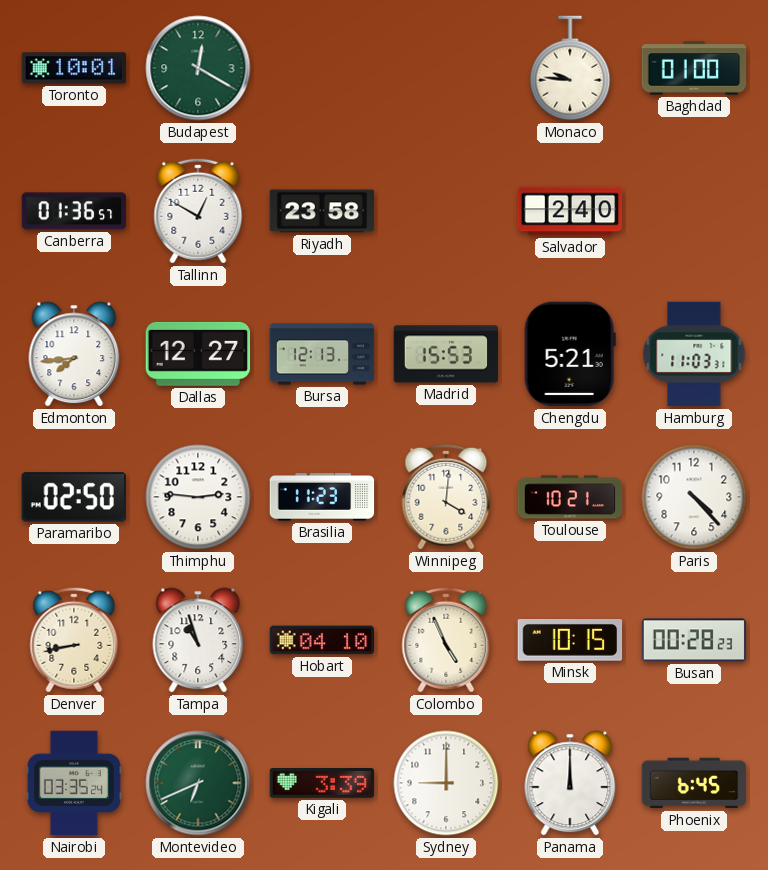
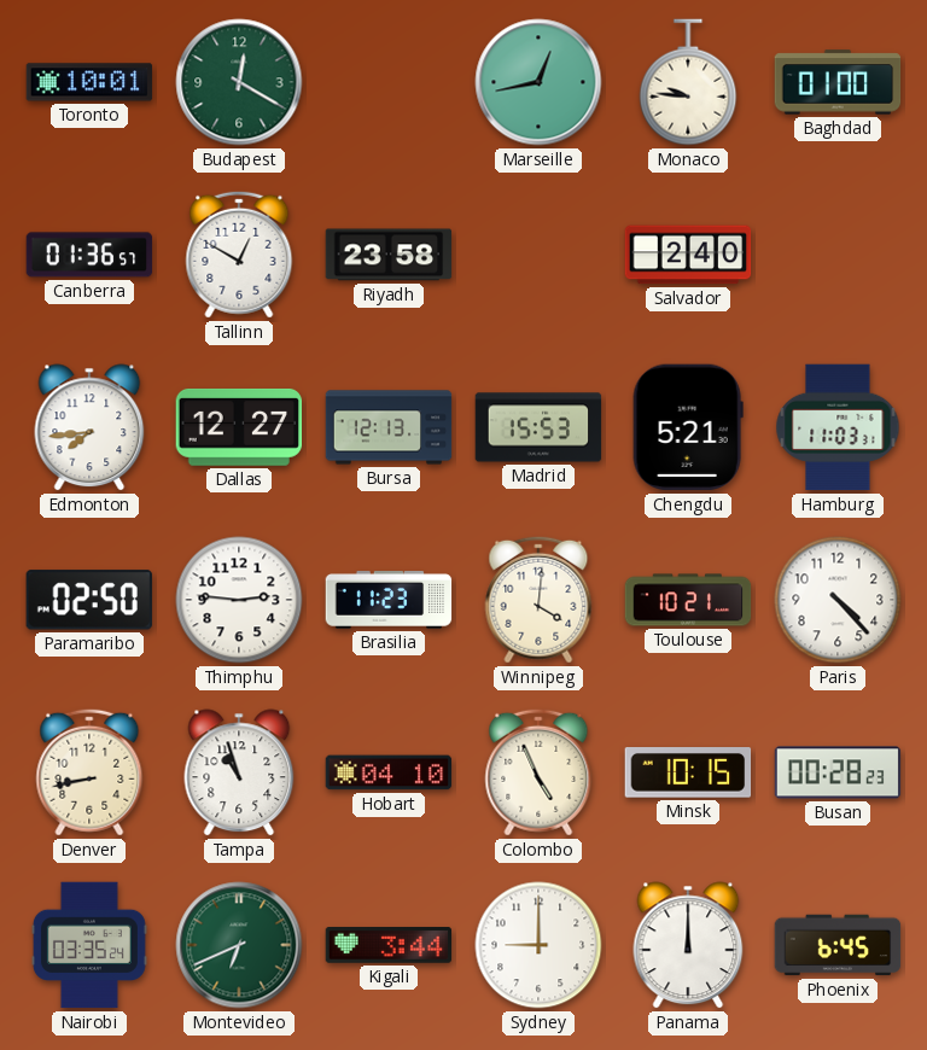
Marseille: none -> 12:43 (538, 82)
Kigali: 3:39 -> 3:44 (389, 946)
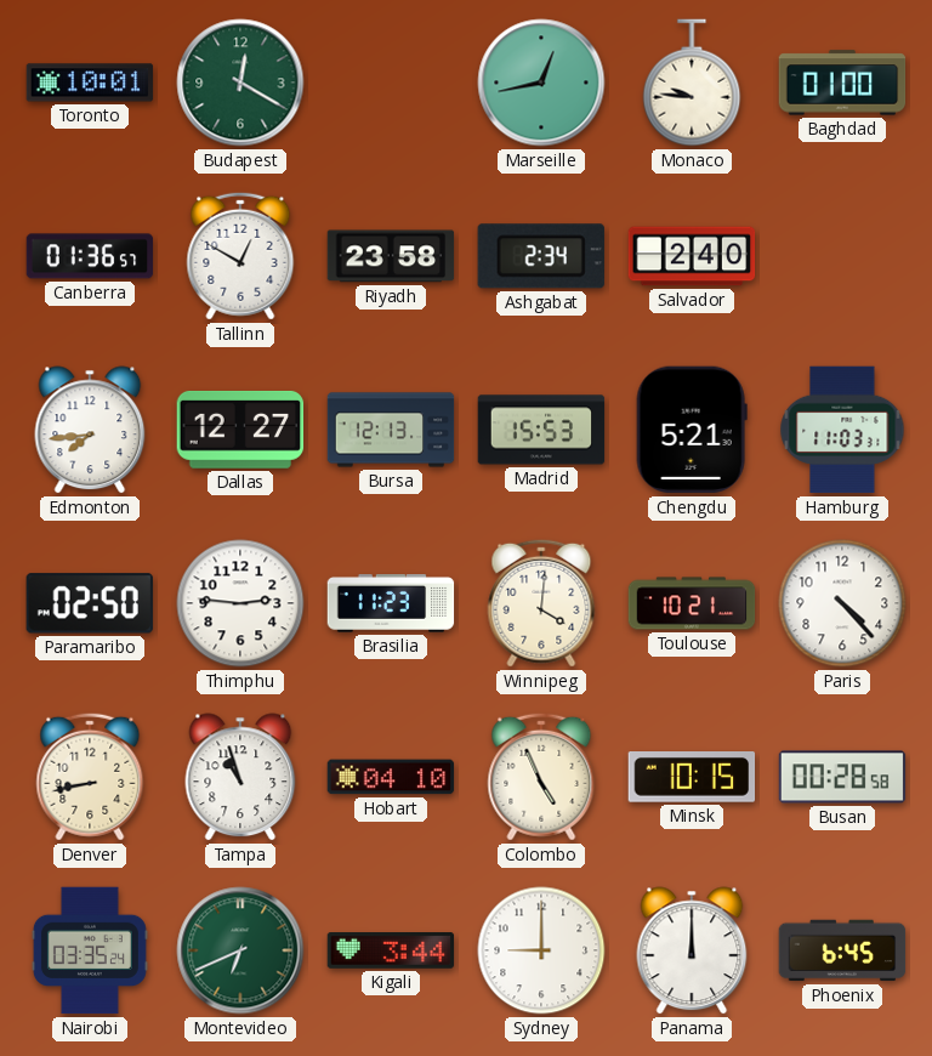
Ashgabat: none -> 2:34 (541, 256)
Busan: 00:28:23 -> 00:28:58 (842, 777)
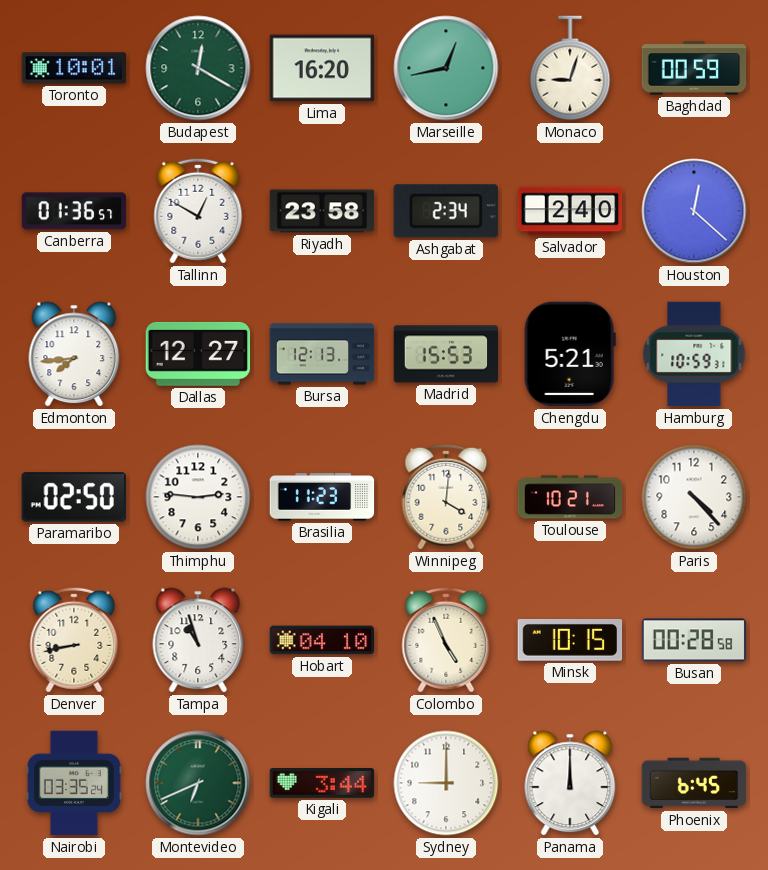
Lima: none -> 16:20 (322, 68)
Monaco: 9:46 -> 9:03 (570, 68)
Baghdad: 01:00 -> 00:59 (694, 68)
Houston: none -> 12:22 (694, 211)
Hamburg: 11:03 -> 10:59 (694, 354)
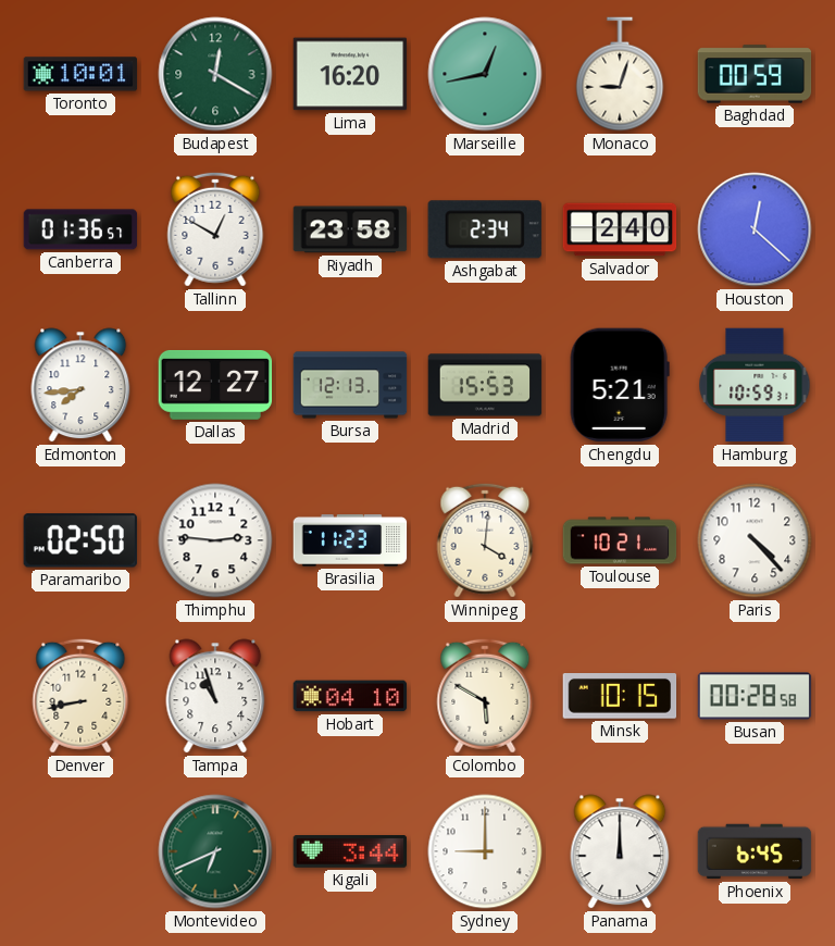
Colombo: 4:56 -> 5:50 (485, 696)
Nairobi: 03:35 -> none (74, 783)
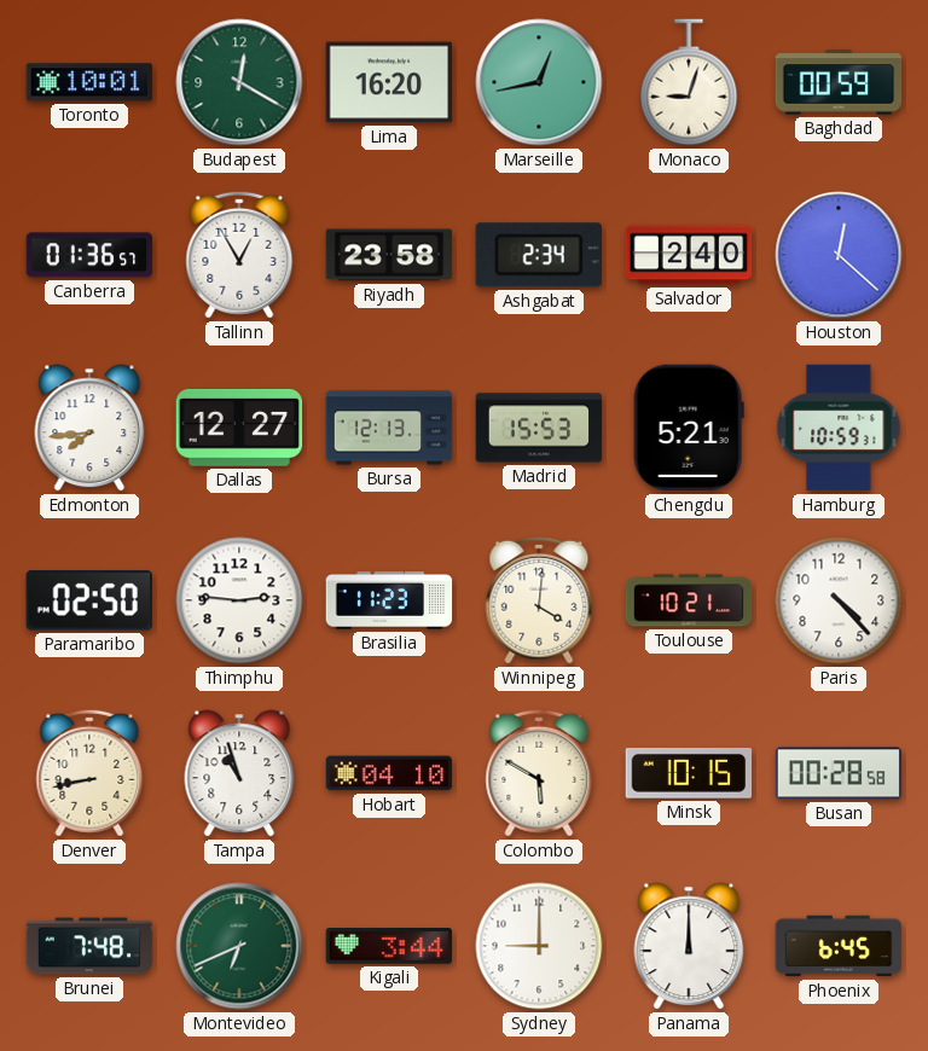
Tallinn: 12:50 -> 12:55 (239, 255)
Brunei: none -> 7:48 (89, 946)
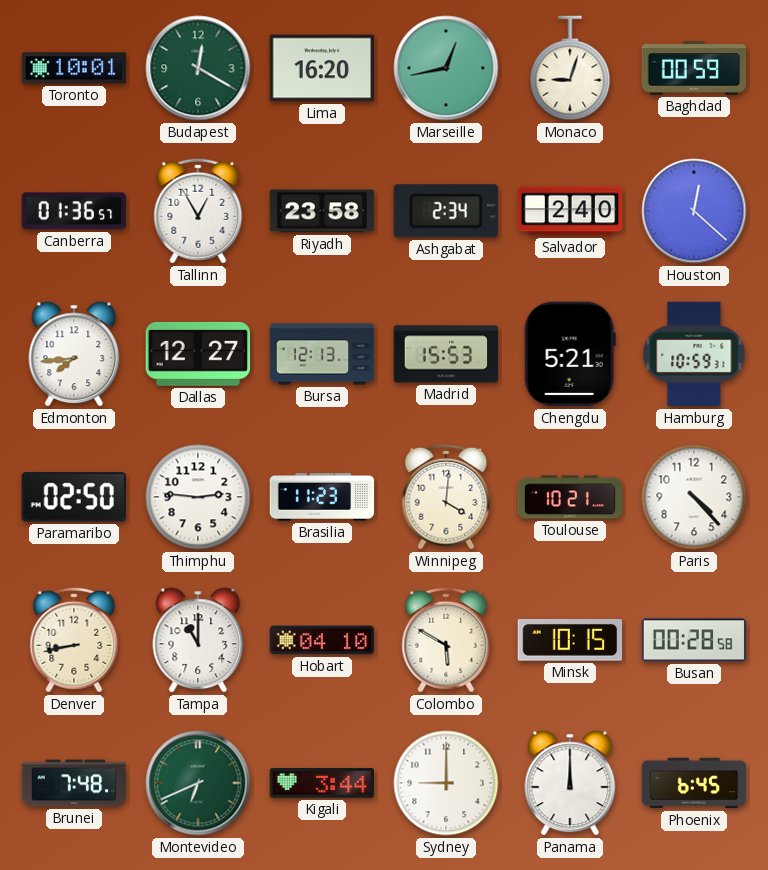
Tampa: 10:57 -> 11:00 (198, 640)
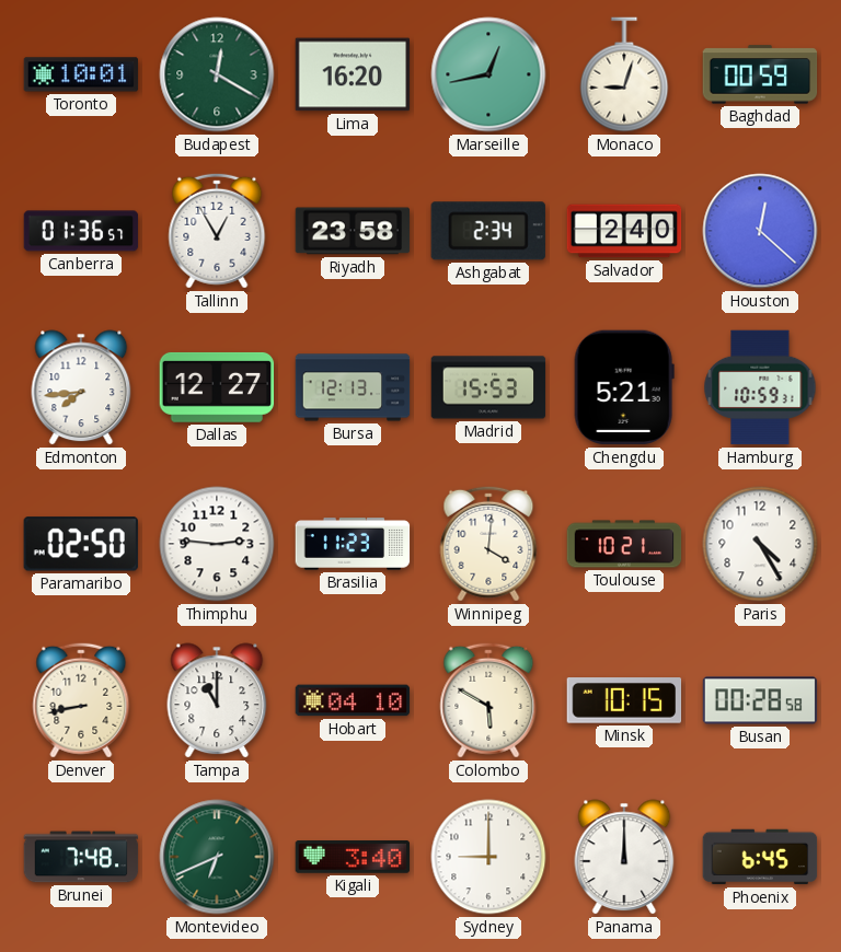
Paris: 4:23 -> 4:25 (760, 544)
Kigali: 3:44 -> 3:40 (353, 858)
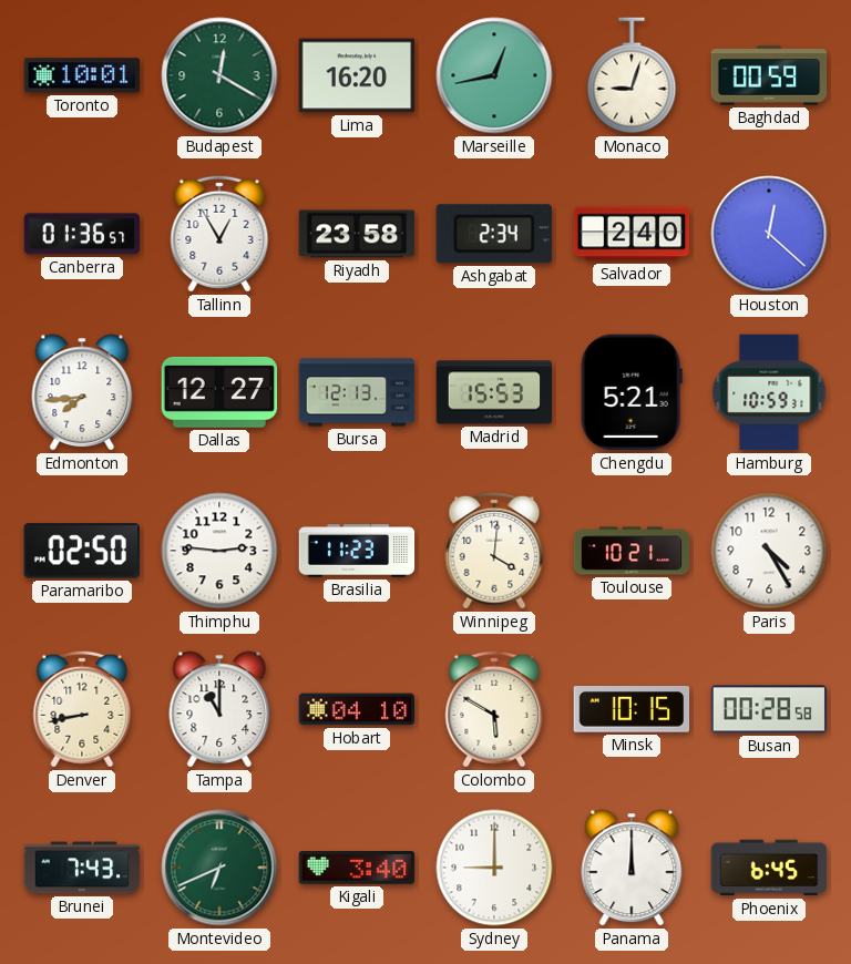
Brunei: 7:48 -> 7:43 (82, 868)
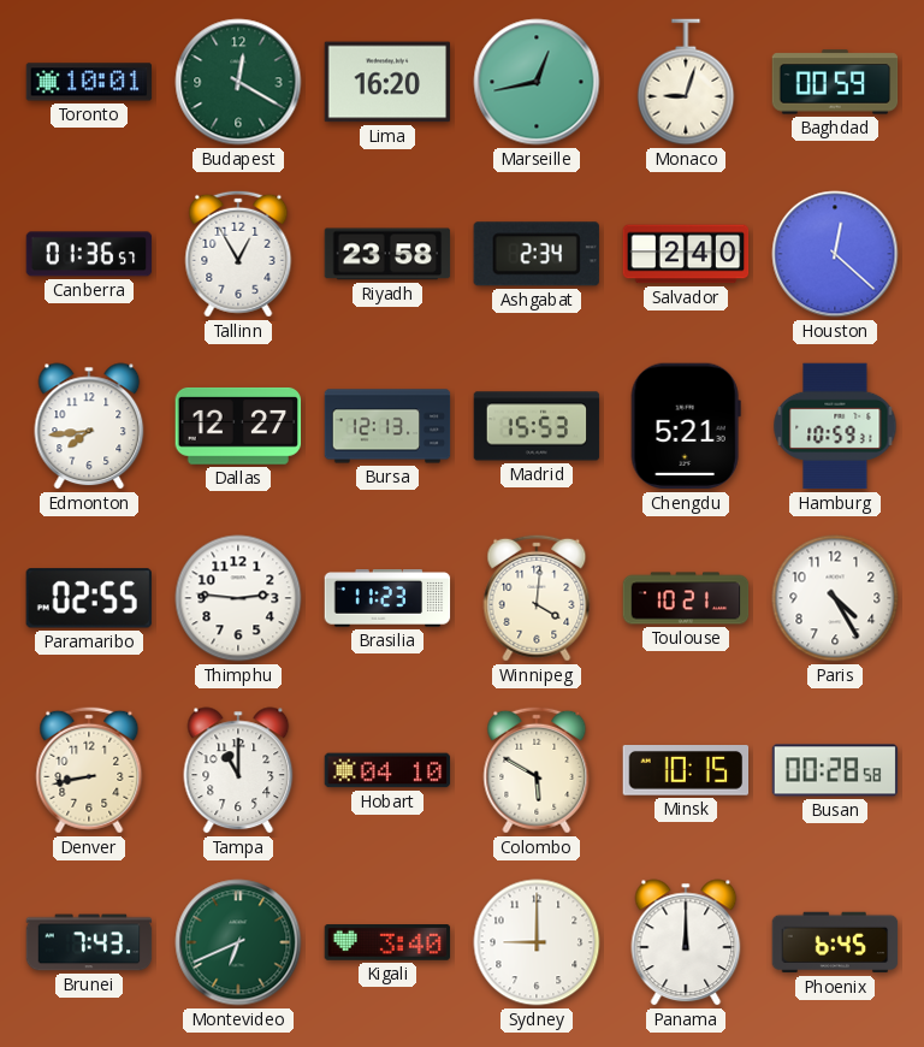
Paramaribo: 02:50 -> 02:55 (89, 598)
